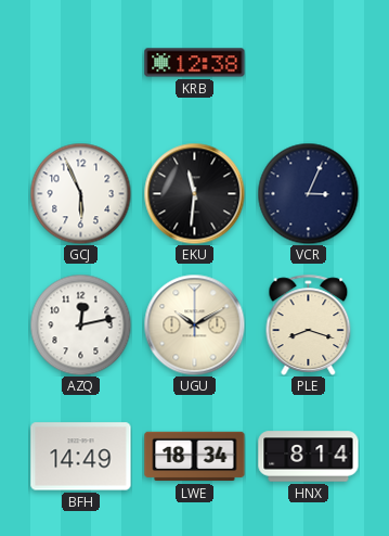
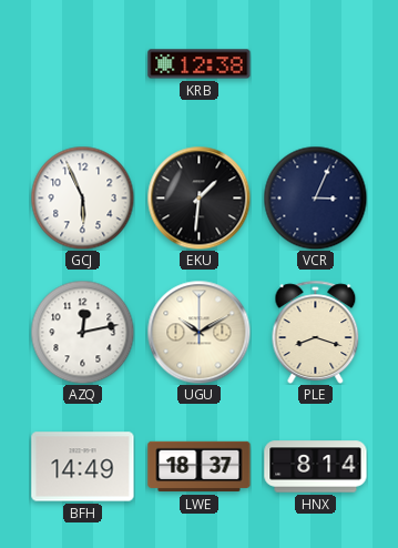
EKU: 11:31 -> 1:31 (198, 197)
LWE: 18:34 -> 18:37 (200, 467)
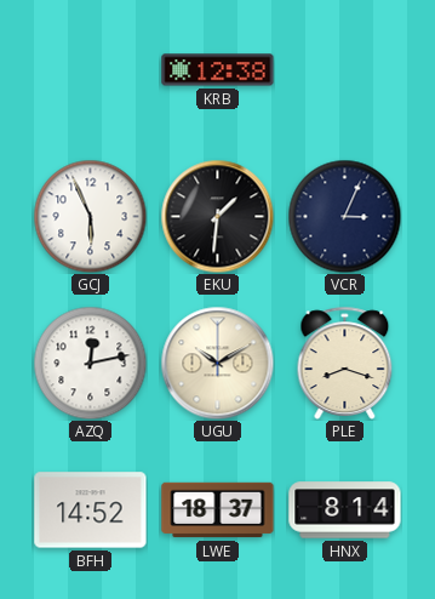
BFH: 14:49 -> 14:52 (91, 510)
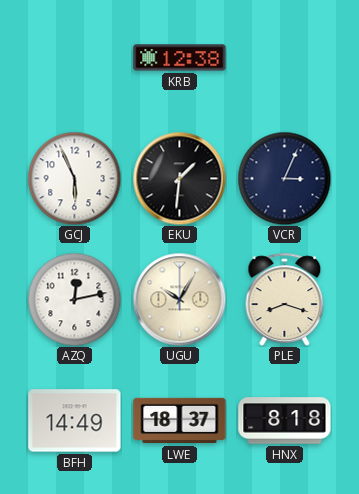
UGU: 10:10 -> 10:05 (179, 299)
BFH: 14:52 -> 14:49 (75, 421)
HNX: 8:14 -> 8:18 (285, 421)
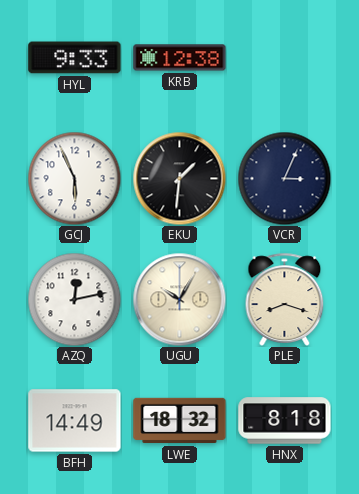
HYL: none -> 9:33 (75, 58)
LWE: 18:37 -> 18:32 (180, 421)
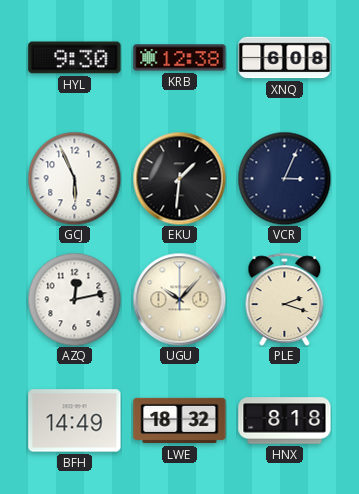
HYL: 9:33 -> 9:30 (75, 58)
XNQ: none -> 6:08 (285, 58)
UGU: 10:05 -> 10:07 (179, 299)
PLE: 8:18 -> 2:18 (285, 299)
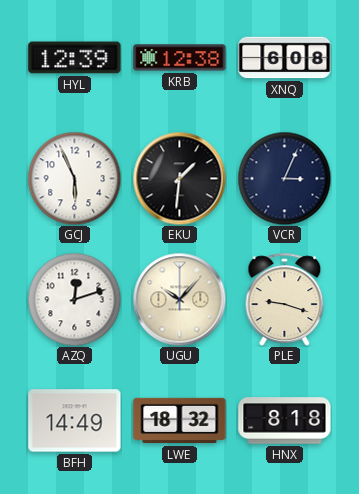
HYL: 9:30 -> 12:39 (75, 58)
AZQ: 12:13 -> 12:12 (74, 299)
PLE: 2:18 -> 9:18 (285, 299)
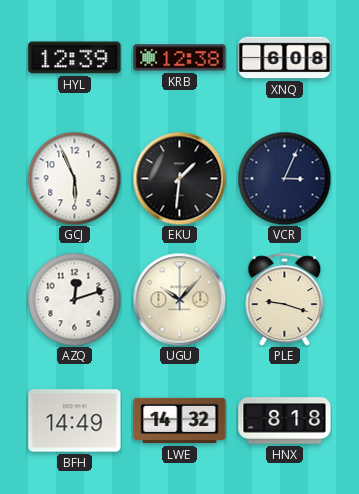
LWE: 18:32 -> 14:32 (180, 421)
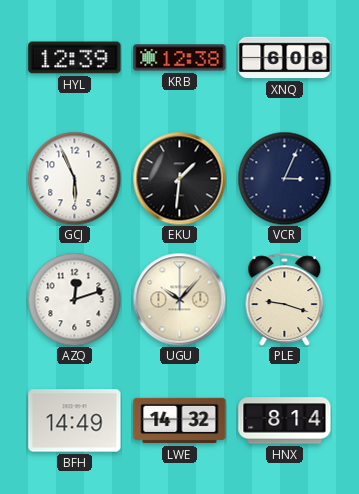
HNX: 8:18 -> 8:14 (285, 421)
